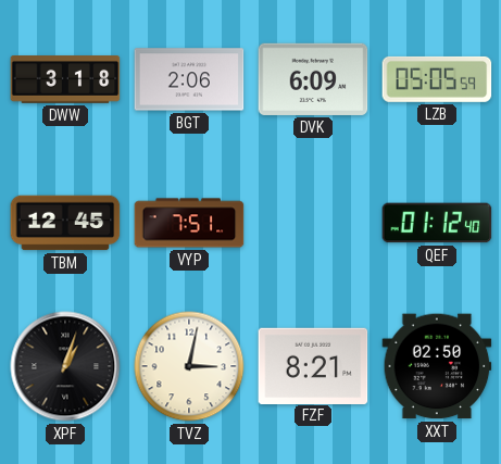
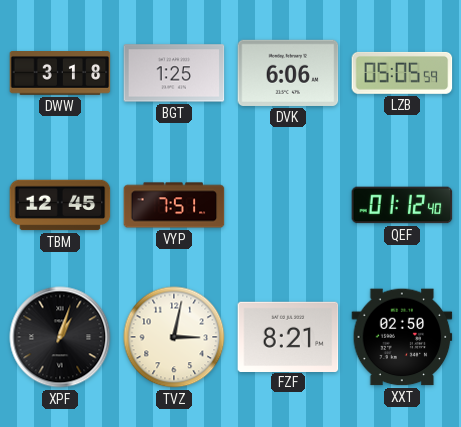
BGT: 2:06 -> 1:25 (174, 73)
DVK: 6:09 -> 6:06 (288, 73)
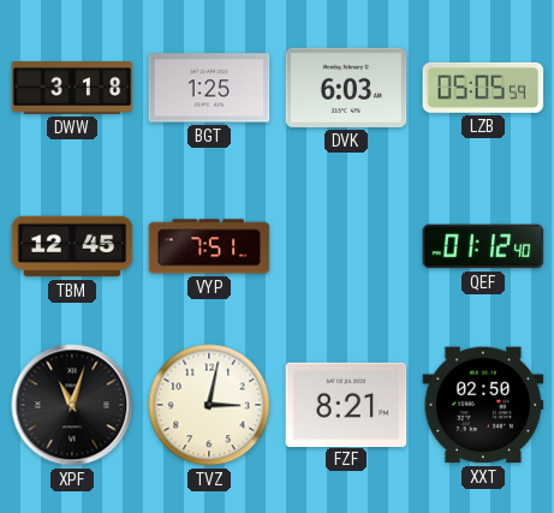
DVK: 6:06 -> 6:03 (346, 88)
XPF: 1:03 -> 11:03 (72, 405)
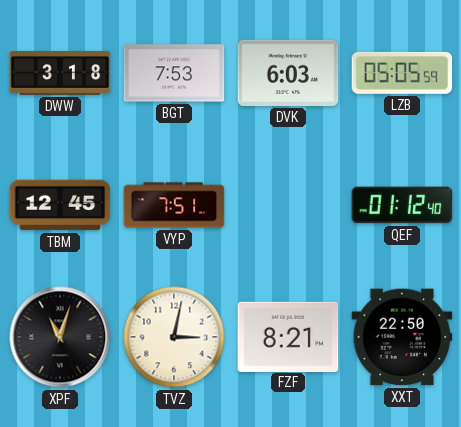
BGT: 1:25 -> 7:53 (174, 73)
XXT: 02:50 -> 22:50 (402, 337)
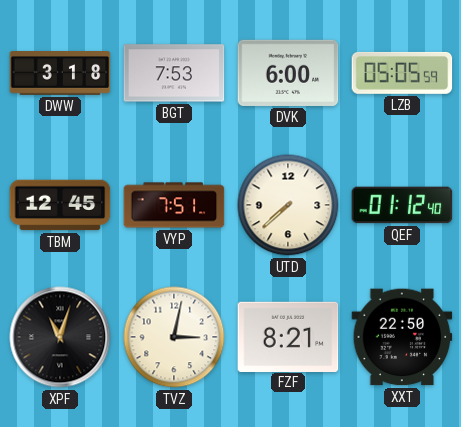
DVK: 6:03 -> 6:00 (288, 73)
UTD: none -> 7:38 (288, 205)
